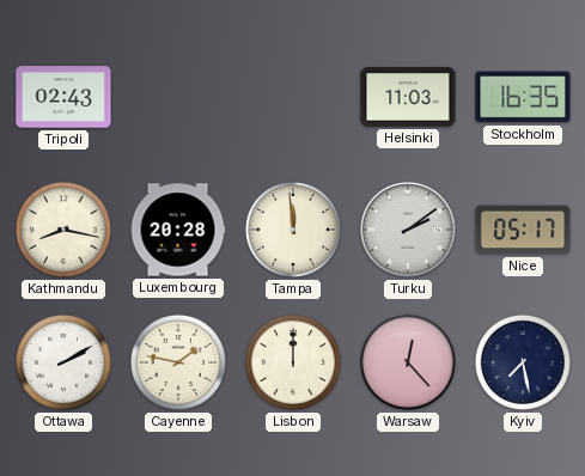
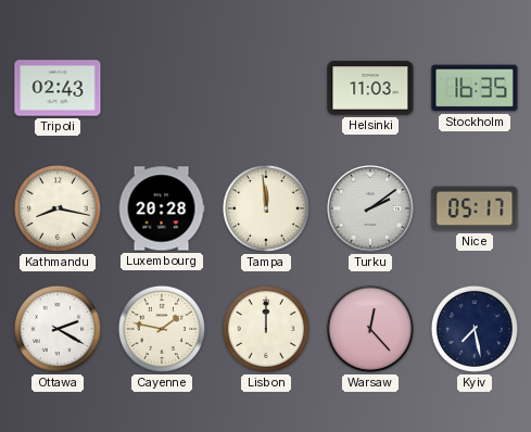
Ottawa: 2:10 -> 2:20 (58, 329)
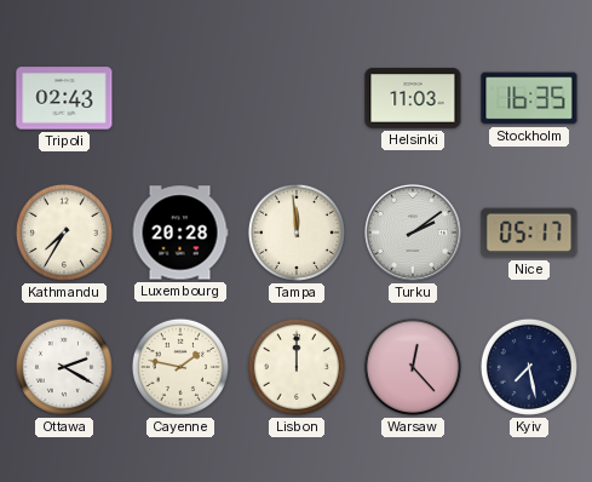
Kathmandu: 8:17 -> 7:35 (64, 233)
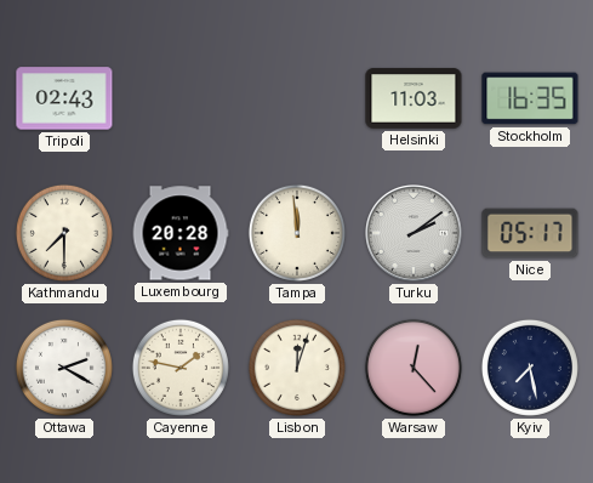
Kathmandu: 7:35 -> 7:30 (64, 233)
Lisbon: 12:00 -> 12:03 (297, 368)
